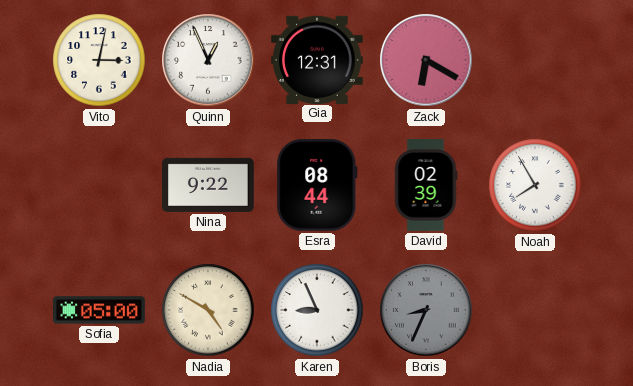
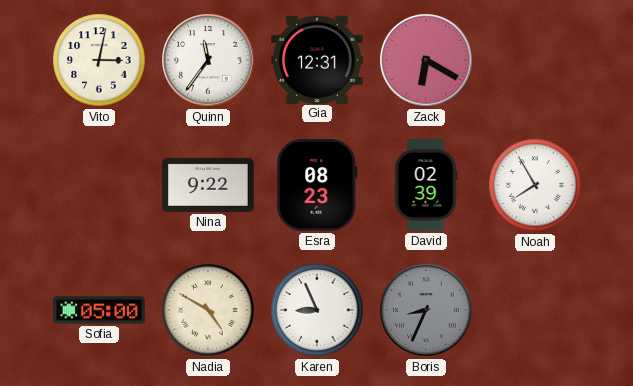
Quinn: 12:56 -> 11:36 (208, 60)
Esra: 08:44 -> 08:23 (317, 185)
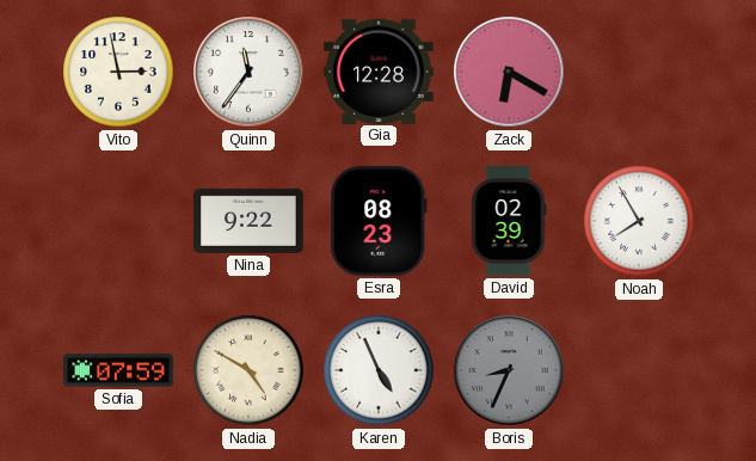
Vito: 3:02 -> 2:58 (118, 72)
Gia: 12:31 -> 12:28 (380, 70)
Sofia: 05:00 -> 07:59 (119, 370)
Karen: 8:56 -> 4:56 (379, 370)
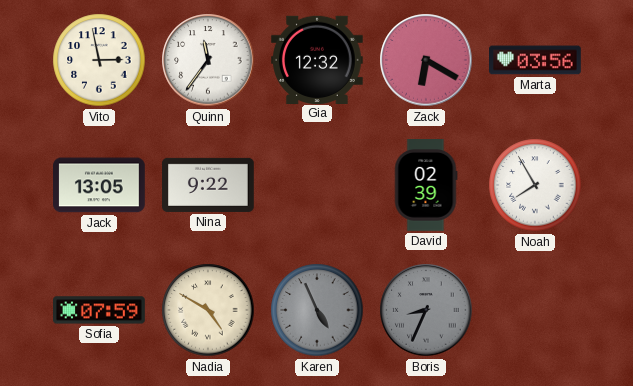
Gia: 12:28 -> 12:32 (318, 59)
Marta: none -> 03:56 (535, 60)
Jack: none -> 13:05 (100, 185)
Esra: 08:23 -> none (379, 221)
Karen dial: white -> grey (317, 310)
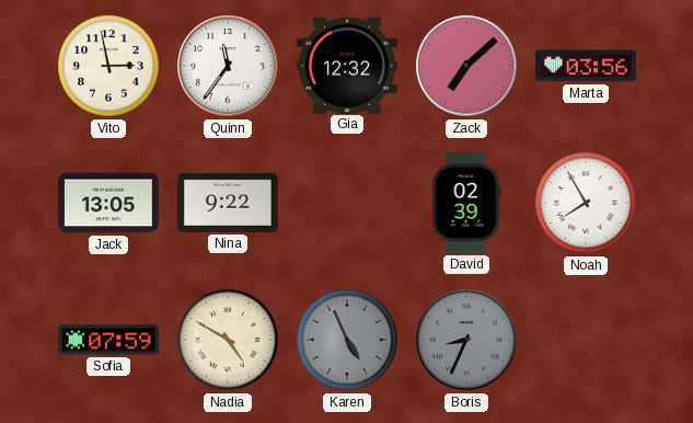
Zack: 6:20 -> 7:08 (466, 66)
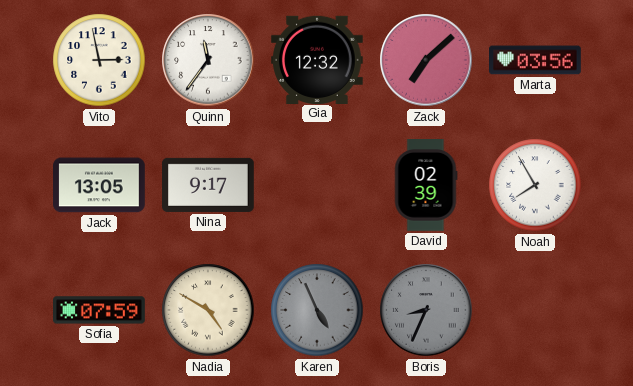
Nina: 9:22 -> 9:17 (209, 185)
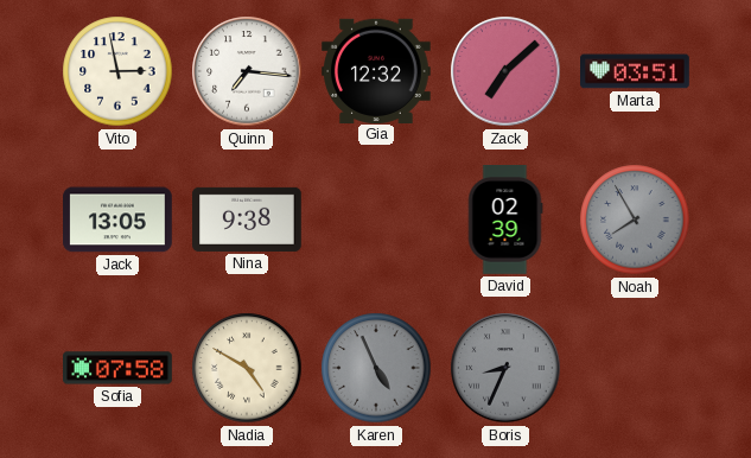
Quinn: 11:36 -> 7:16 (247, 71)
Marta: 03:56 -> 03:51 (635, 71)
Nina: 9:17 -> 9:38 (248, 220)
Noah dial: white -> grey (635, 220)
Sofia: 07:59 -> 07:58 (119, 368)
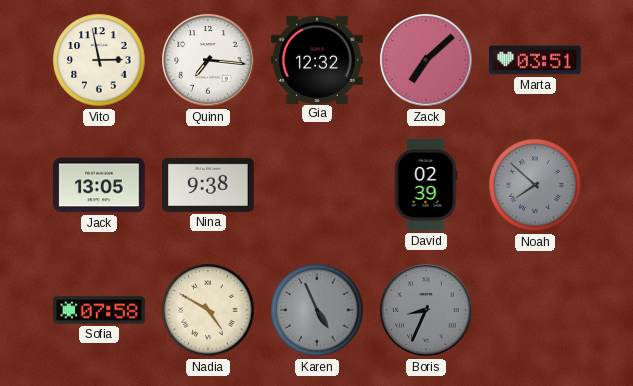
Noah: 7:55 -> 7:52 (535, 185)
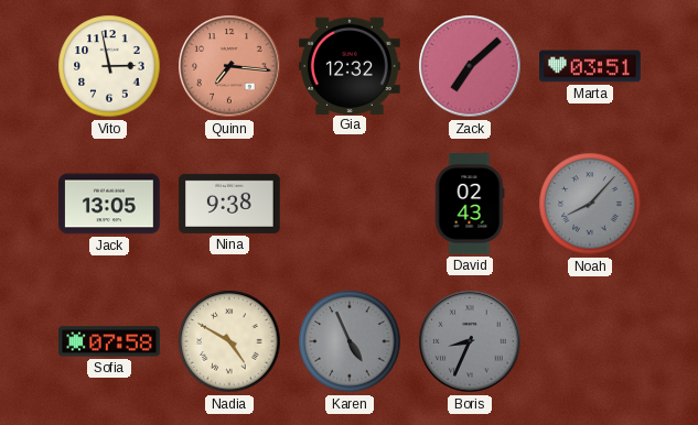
Quinn dial: white -> salmon (229, 66)
David: 02:39 -> 02:43 (470, 205)
Noah: 7:52 -> 8:07 (590, 204)
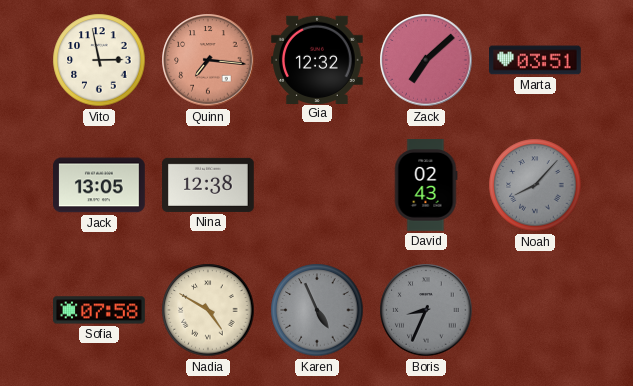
Nina: 9:38 -> 12:38 (209, 185)
